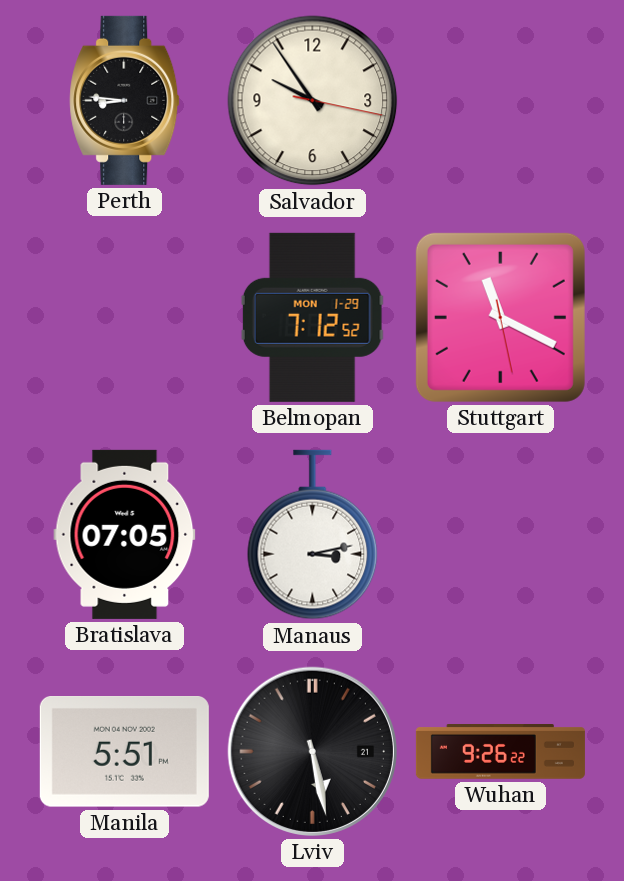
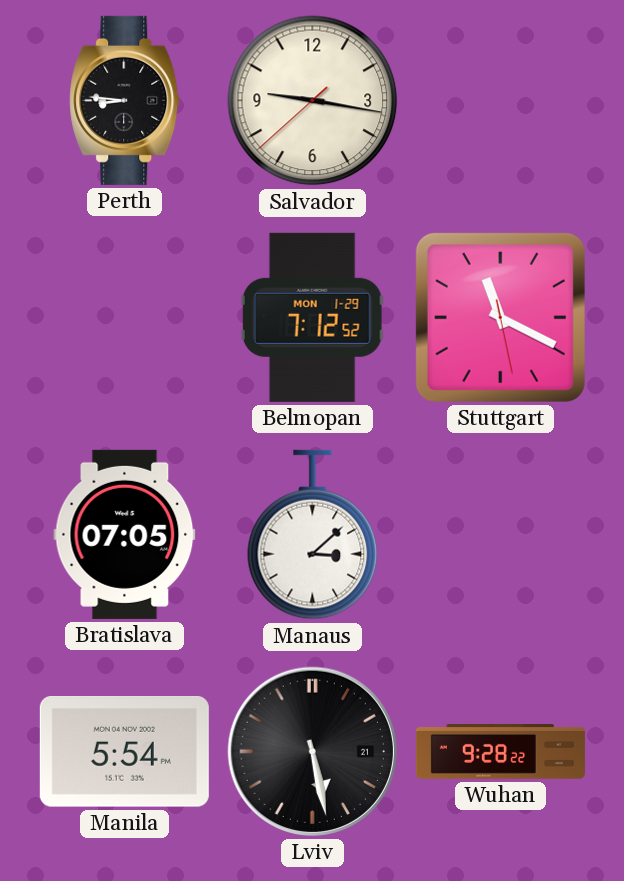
Salvador: 9:54 -> 9:16 (313, 101)
Manaus: 3:13 -> 3:08 (313, 535)
Manila: 5:51 -> 5:54 (124, 752)
Wuhan: 9:26 -> 9:28 (500, 752)
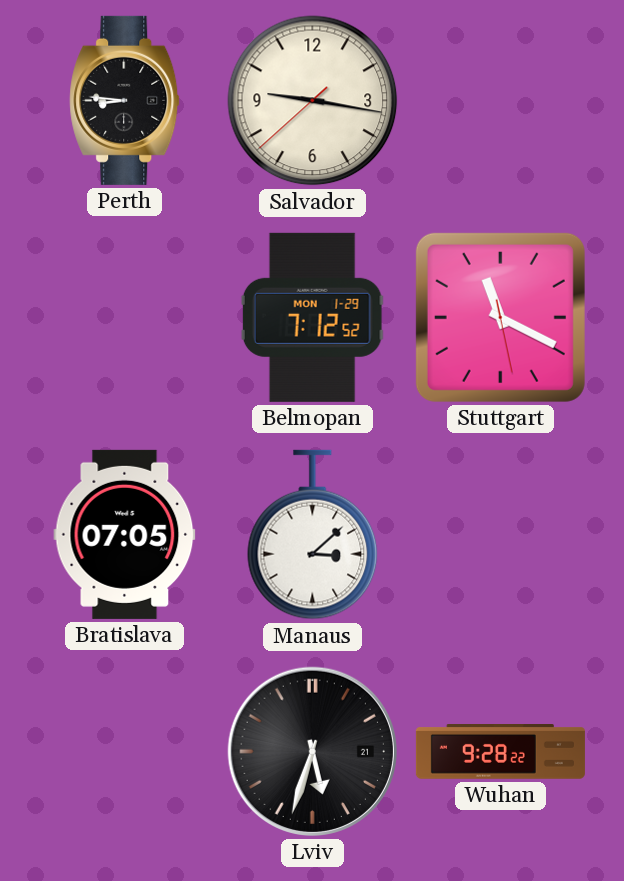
Manila: 5:54 -> none (124, 752)
Lviv: 5:28 -> 5:33 (312, 751)
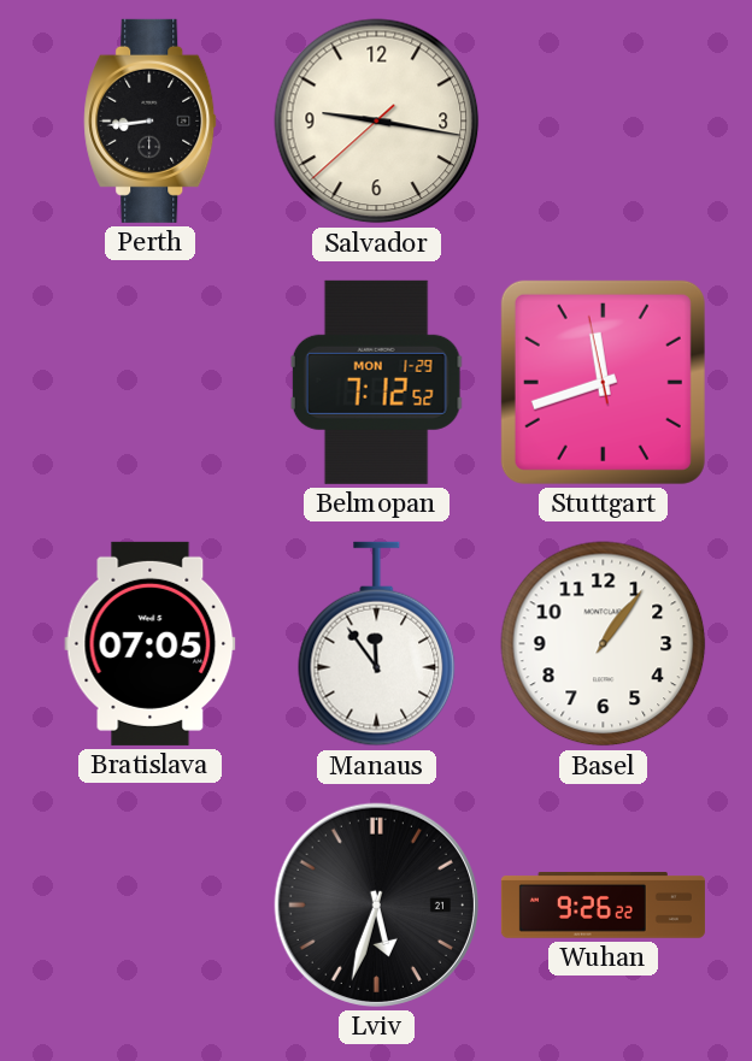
Perth: 8:46 -> 8:44 (151, 120)
Stuttgart: 11:19 -> 11:41 (603, 382)
Manaus: 3:08 -> 11:54 (377, 644)
Basel: none -> 1:06 (604, 644)
Wuhan: 9:28 -> 9:26 (603, 906)
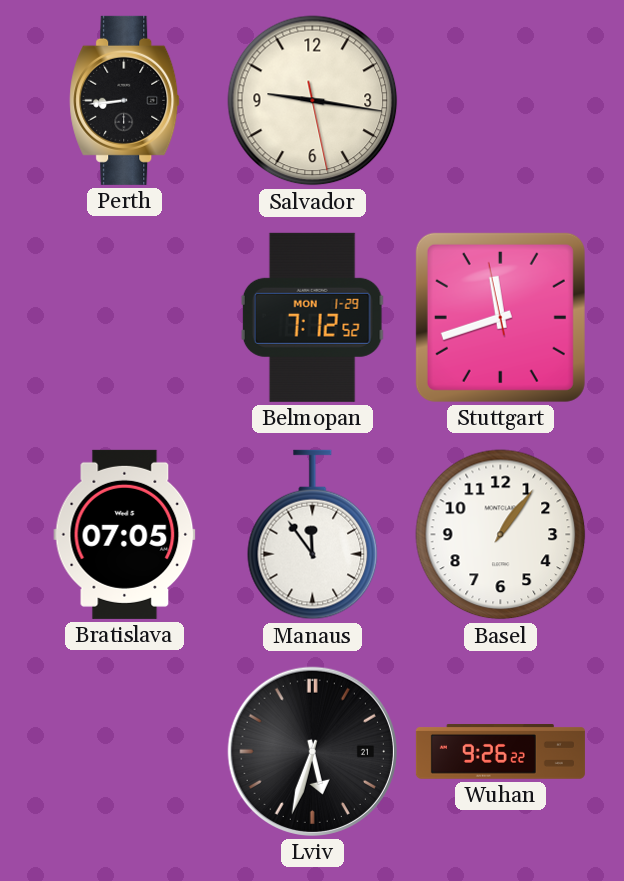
Salvador: 9:16:38 -> 9:16:28 (313, 101)
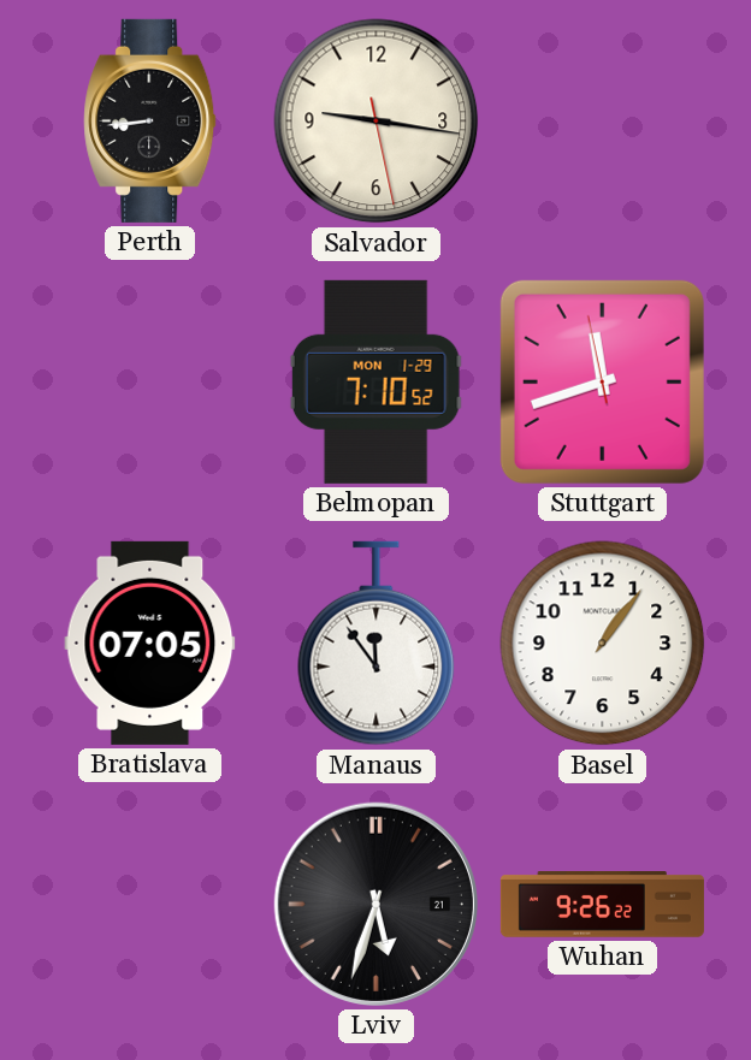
Belmopan: 7:12 -> 7:10 (375, 381)
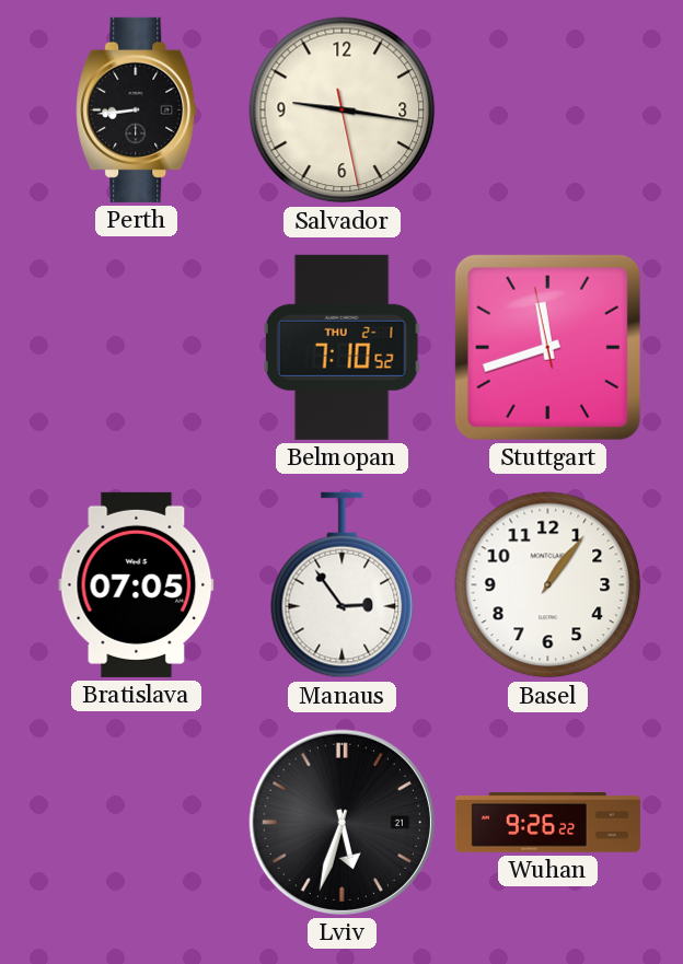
Belmopan date: MON 1-29 -> THU 2-1 (342, 347)
Manaus: 11:54 -> 2:54 (343, 585)
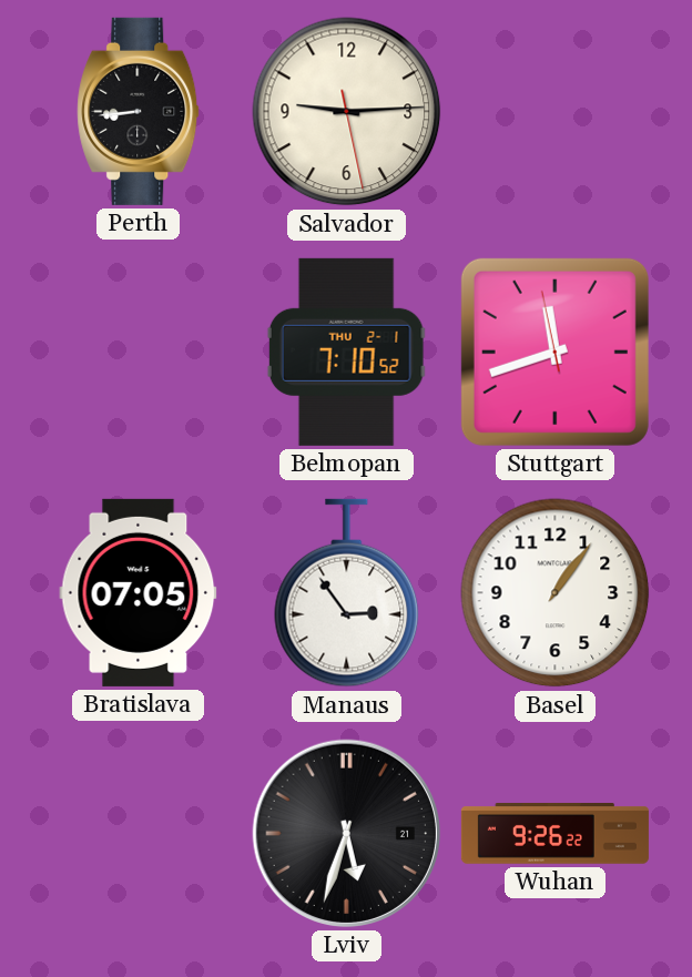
Salvador: 9:16 -> 9:14 (347, 112)
